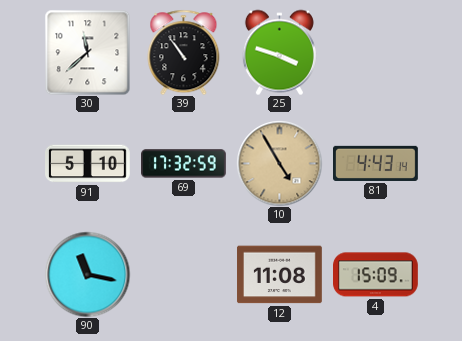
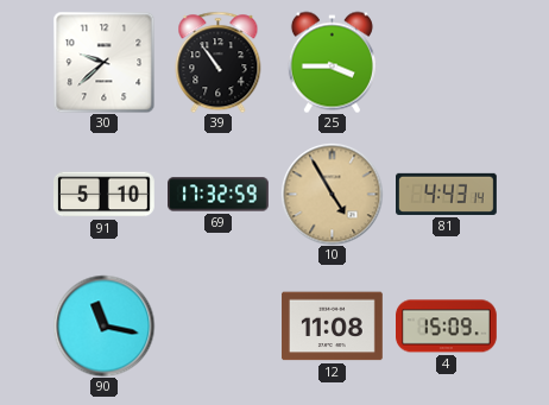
30: 11:38 -> 9:38 (103, 62)
25: 3:48 -> 3:45 (332, 62)
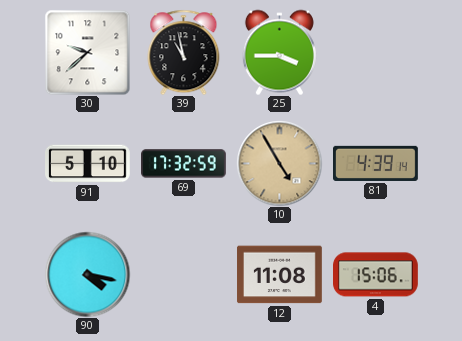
39: 10:54 -> 10:58 (184, 52)
81: 4:43 -> 4:39 (376, 163)
90: 11:17 -> 4:17 (87, 274)
4: 15:09 -> 15:06 (376, 275)
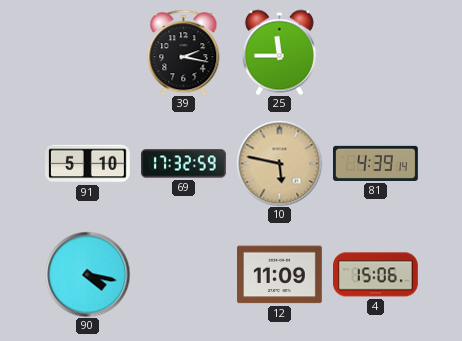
30: 9:38 -> none (87, 52)
39: 10:58 -> 2:17 (184, 52)
25: 3:45 -> 11:45 (279, 52)
10: 4:55 -> 5:47 (279, 163)
12: 11:08 -> 11:09 (280, 275)
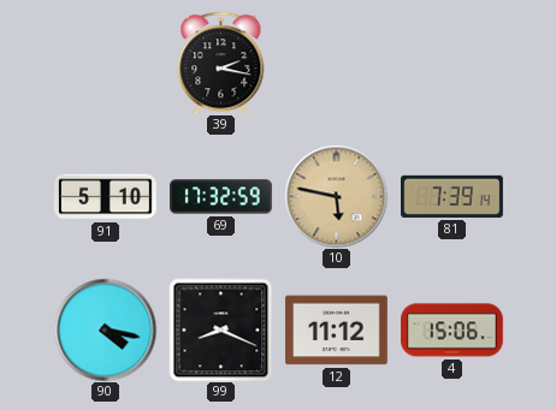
25: 11:45 -> none (279, 52)
81: 4:39 -> 7:39 (453, 196)
99: none -> 8:19 (220, 329)
12: 11:09 -> 11:12 (337, 331)
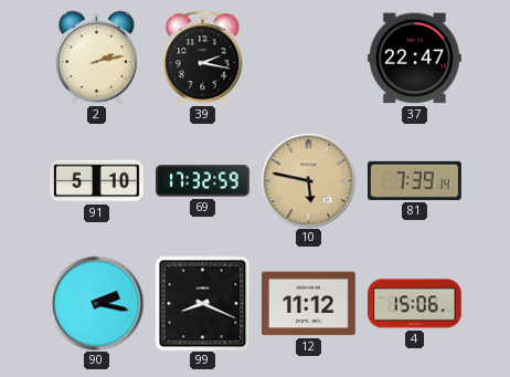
2: none -> 2:13 (96, 57)
37: none -> 22:47 (414, 59)
90: 4:17 -> 2:17 (96, 303)
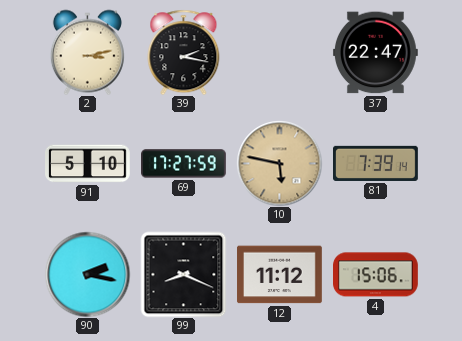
2: 2:13 -> 3:13 (87, 52)
69: 17:32 -> 17:27 (184, 164)
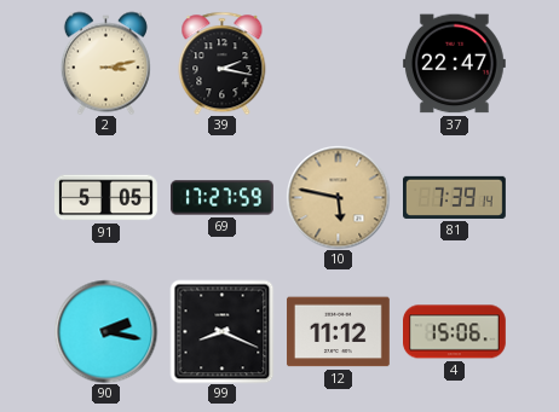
91: 5:10 -> 5:05 (106, 198)
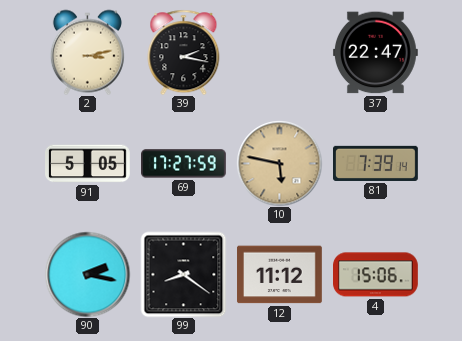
99: 8:19 -> 8:21 (183, 274)
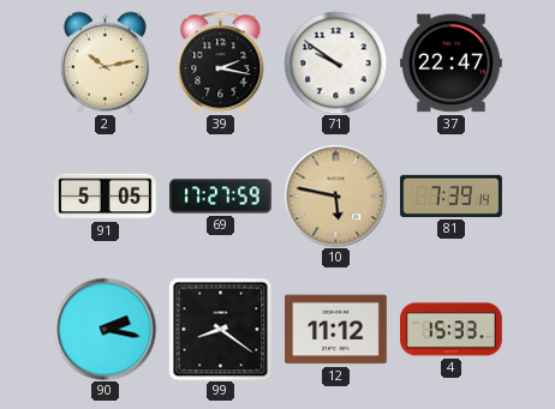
2: 3:13 -> 10:13 (105, 62)
71: none -> 9:51 (335, 62)
4: 15:06 -> 15:33 (452, 330)
